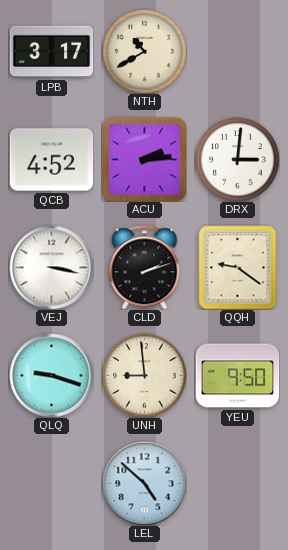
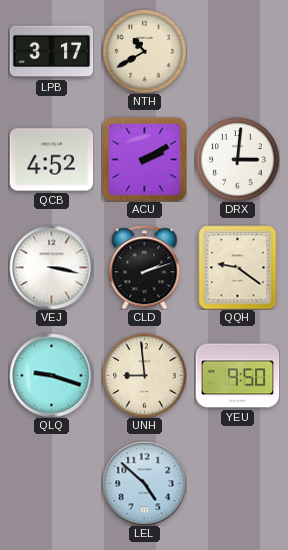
ACU: 2:14 -> 2:10 (144, 159)
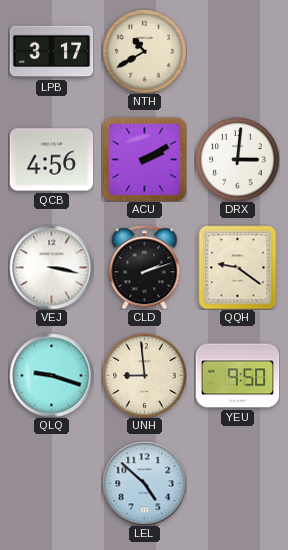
QCB: 4:52 -> 4:56 (51, 160)
